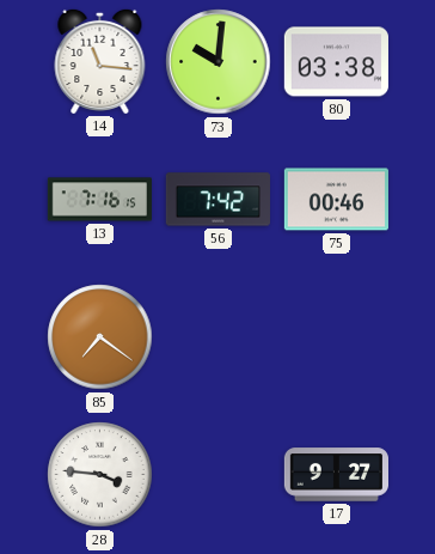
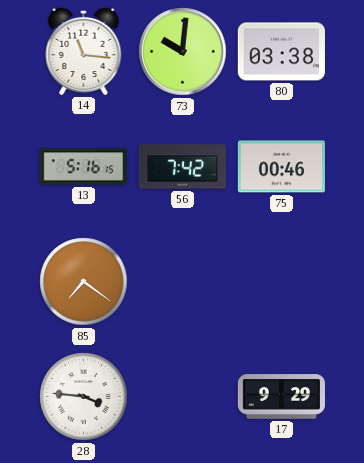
13: 7:16 -> 5:16 (83, 167)
17: 9:27 -> 9:29 (281, 397)
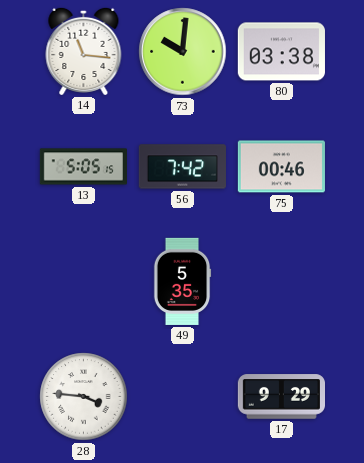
13: 5:16 -> 5:05 (83, 167)
85: 7:21 -> none (84, 282)
49: none -> 5:35 (182, 281)
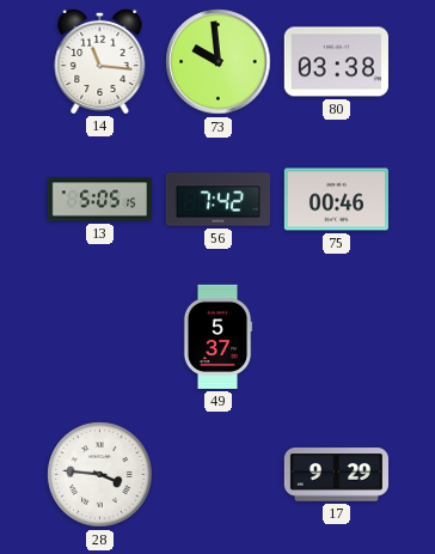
73: 10:01 -> 9:59 (219, 62)
49: 5:35 -> 5:37 (217, 336)
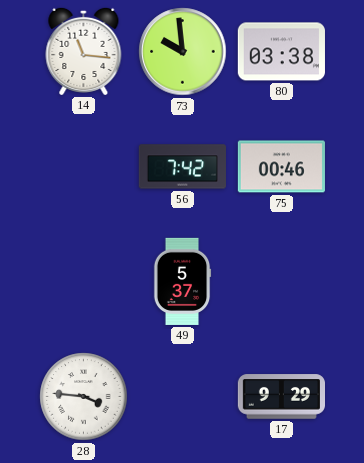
13: 5:05 -> none (99, 200)
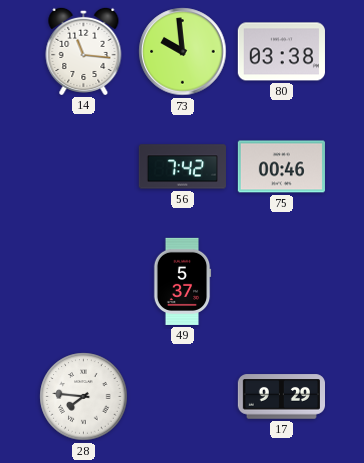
28: 3:46 -> 7:46 (84, 397)
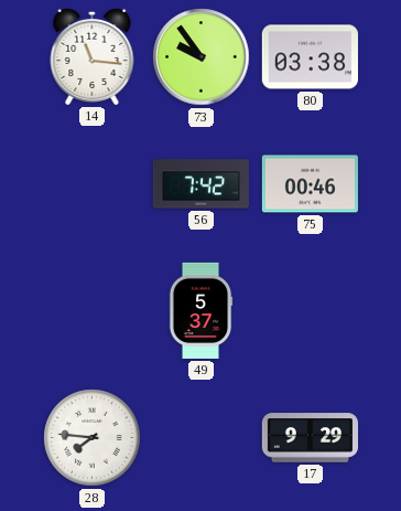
73: 9:59 -> 9:54 (202, 57)
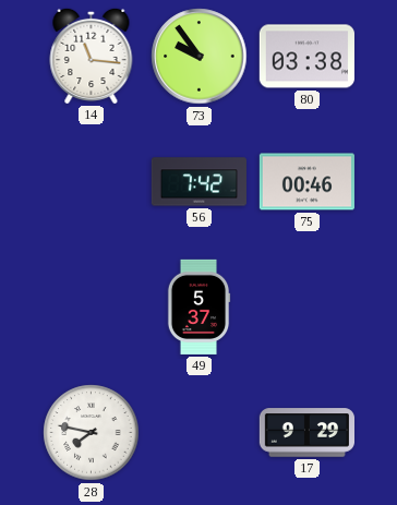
28: 7:46 -> 7:47 (92, 433)
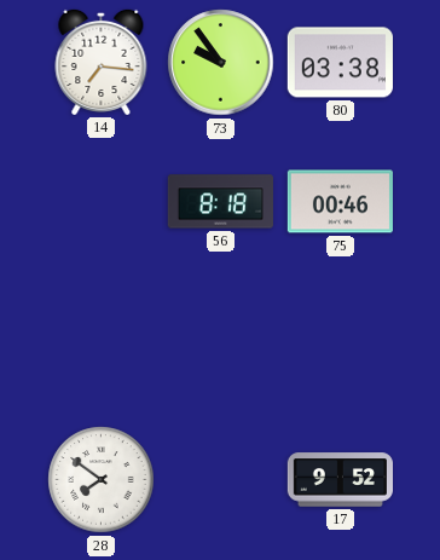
14: 11:16 -> 7:16 (102, 62)
56: 7:42 -> 8:18 (220, 202)
49: 5:37 -> none (198, 306)
28: 7:47 -> 7:51 (102, 480)
17: 9:29 -> 9:52 (340, 480)
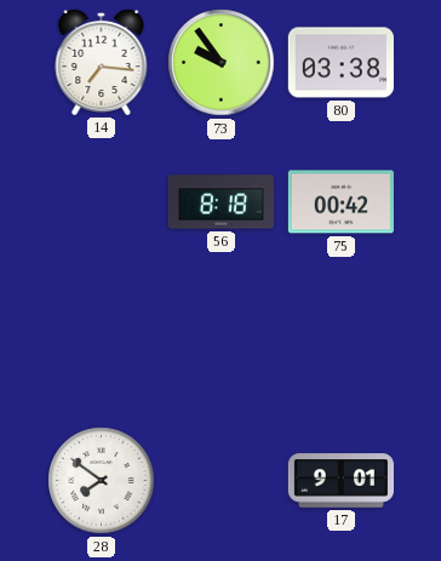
75: 00:46 -> 00:42 (340, 202)
17: 9:52 -> 9:01 (340, 481)
